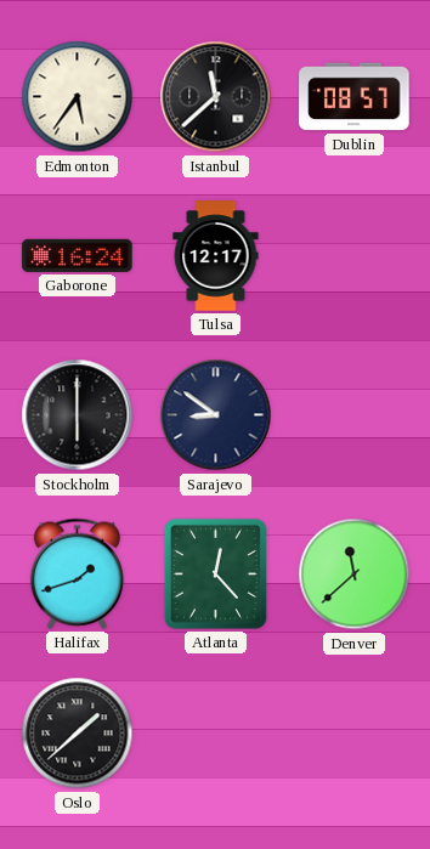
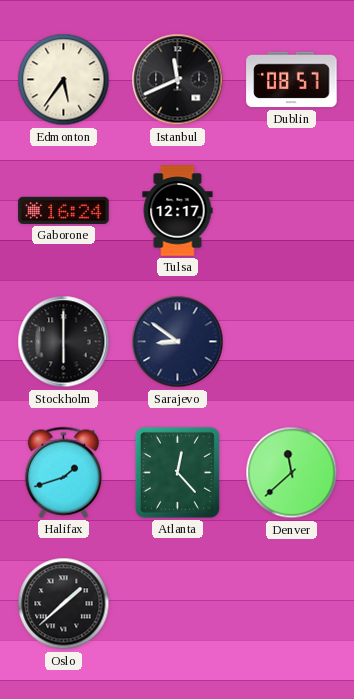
Istanbul: 11:38 -> 11:41 (178, 80)
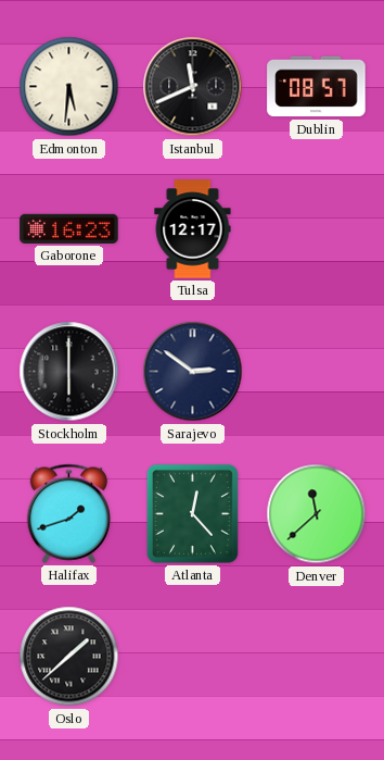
Edmonton: 5:36 -> 5:31 (69, 87)
Gaborone: 16:24 -> 16:23 (69, 228)
Sarajevo: 8:51 -> 2:51 (193, 372)
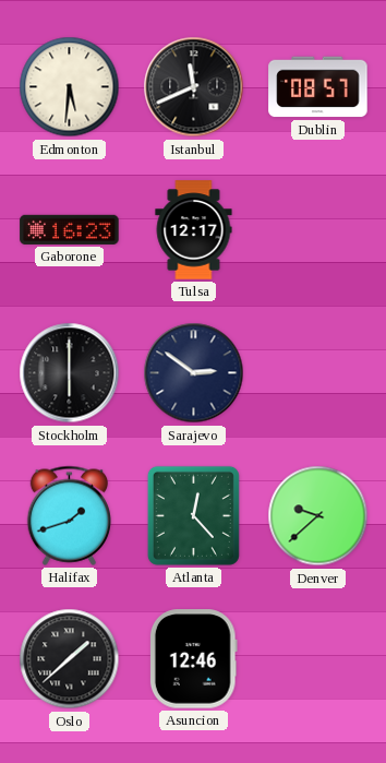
Denver: 11:38 -> 9:38 (318, 516)
Asuncion: none -> 12:46 (193, 659)
